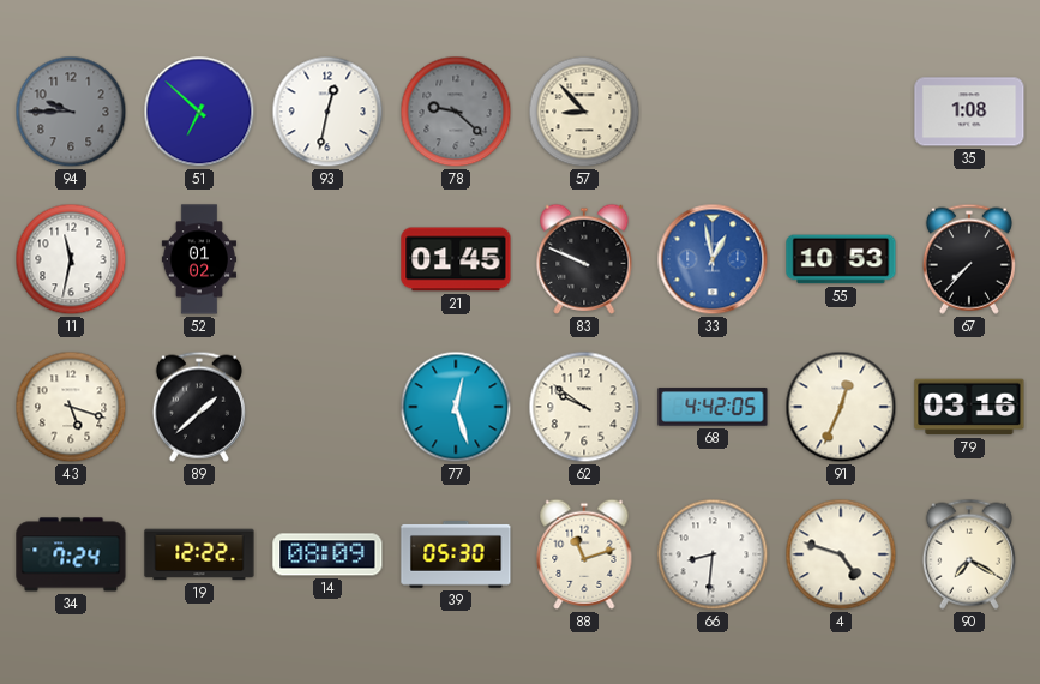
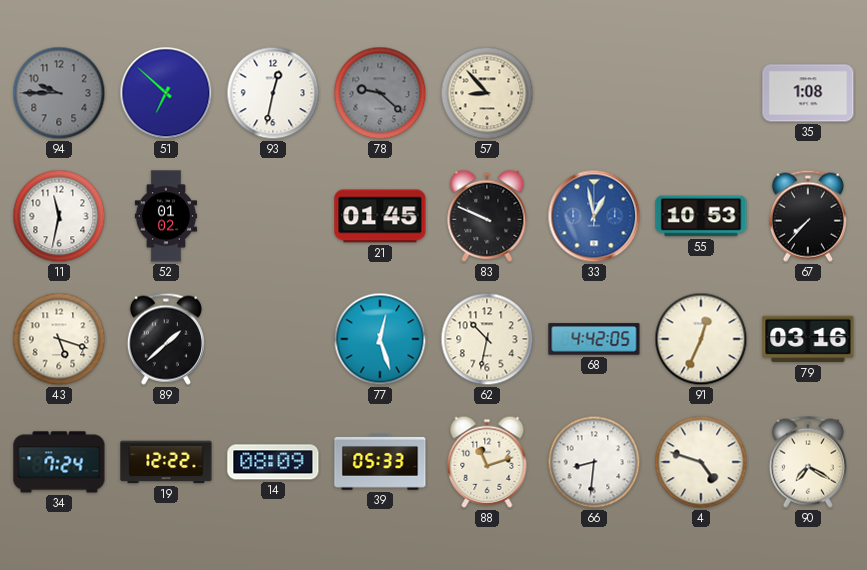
62: 9:51 -> 10:32 (487, 339)
39: 05:30 -> 05:33 (380, 463)
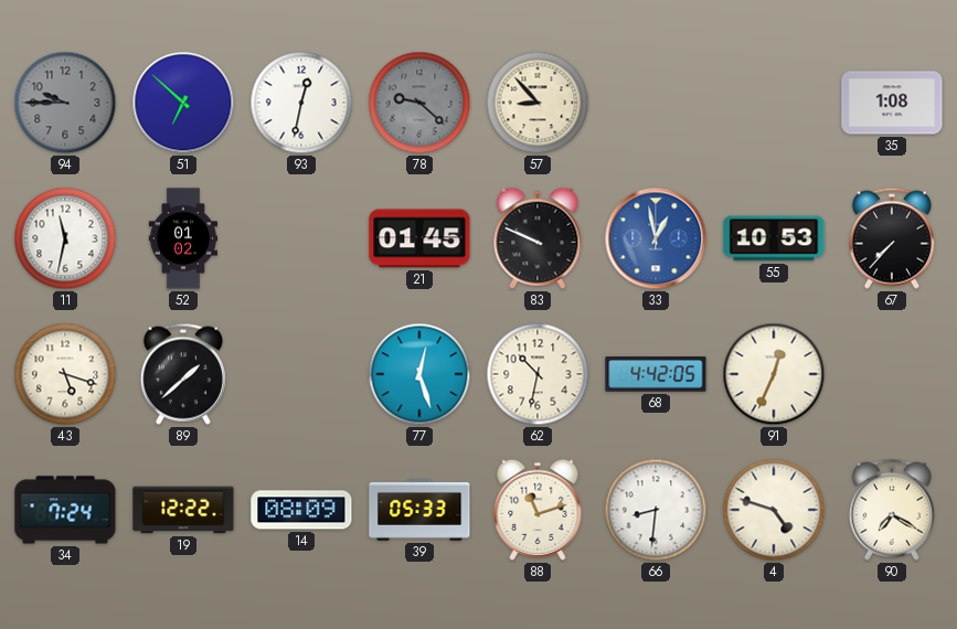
79: 03:16 -> none (808, 339)
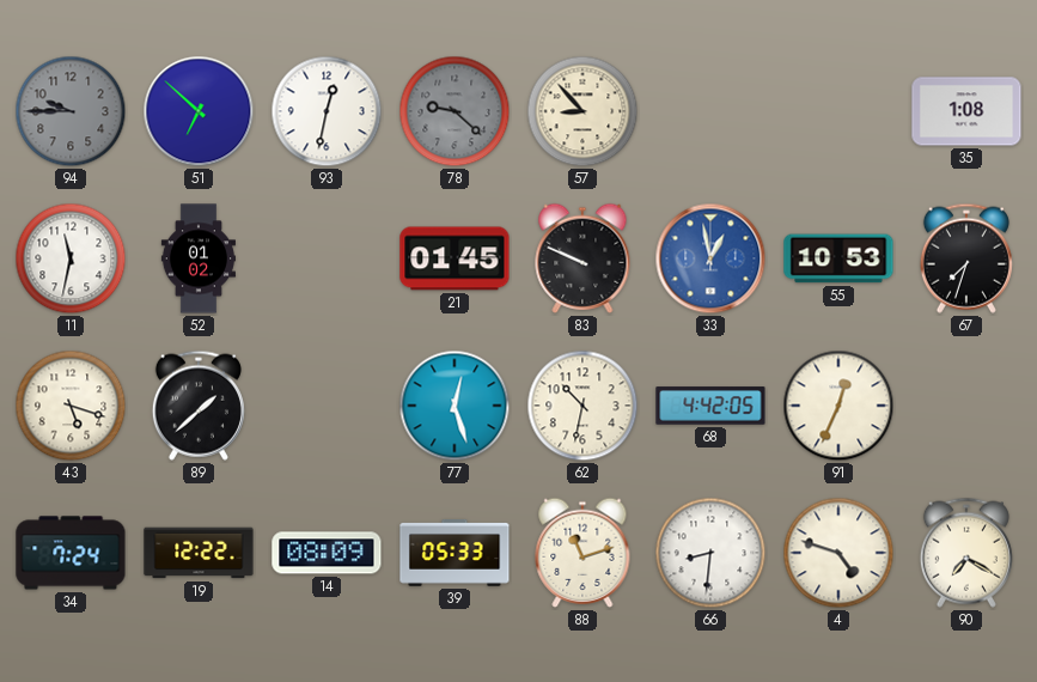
67: 7:37 -> 7:33 (966, 258)
